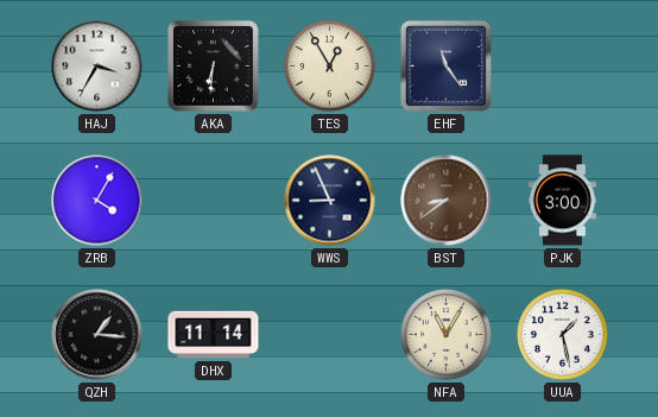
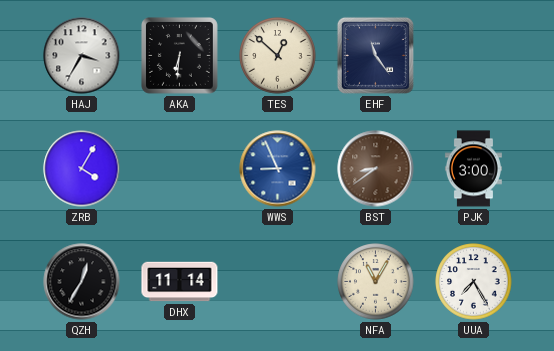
TES: 12:55 -> 12:52 (278, 56)
WWS dial: navy -> blue (278, 169)
QZH: 1:16 -> 12:35 (82, 282)
UUA: 1:28 -> 7:25 (474, 282)
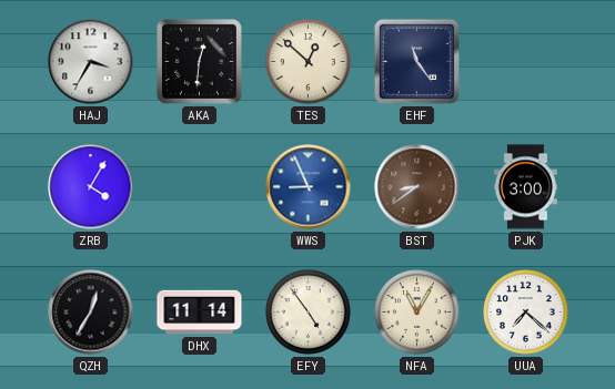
AKA: 6:31 -> 12:31 (199, 61)
EFY: none -> 4:54 (309, 313)
UUA: 7:25 -> 7:22 (526, 313)
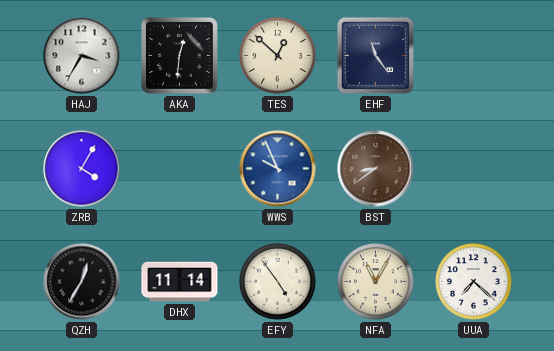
WWS: 8:56 -> 9:56 (278, 169)
PJK: 3:00 -> none (525, 187)
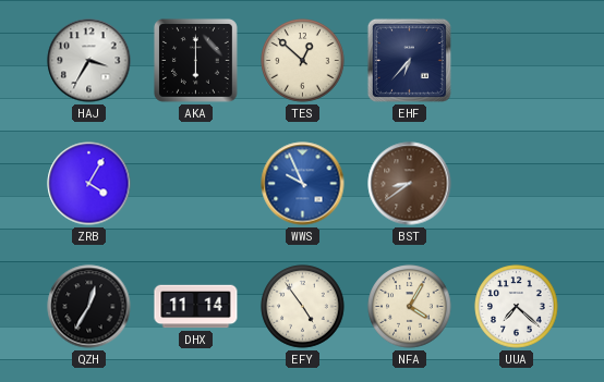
AKA: 12:31 -> 6:00 (195, 60)
EHF: 11:24 -> 6:37 (409, 60)
NFA: 11:05 -> 4:05 (410, 307)
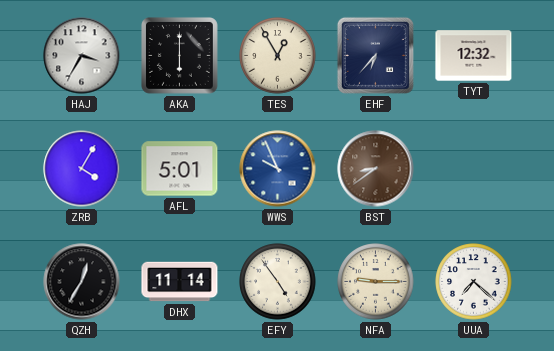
TES: 12:52 -> 12:55 (278, 56)
TYT: none -> 12:32 (474, 56)
AFL: none -> 5:01 (180, 169)
NFA: 4:05 -> 9:15 (376, 282)
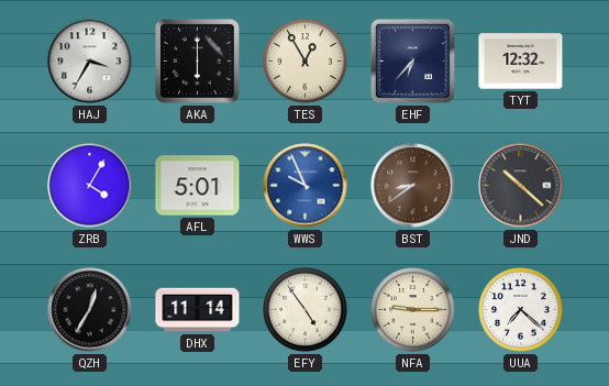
JND: none -> 10:22 (521, 186)
